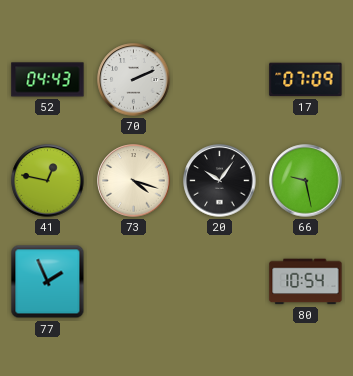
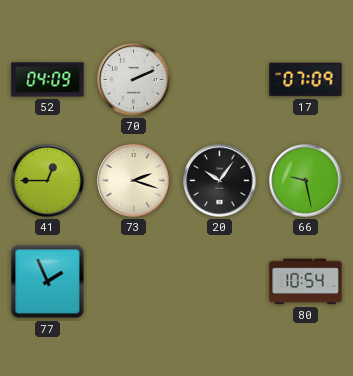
52: 04:43 -> 04:09 (48, 80)
41: 12:47 -> 12:45 (48, 181)
73: 4:18 -> 2:18 (134, 181)
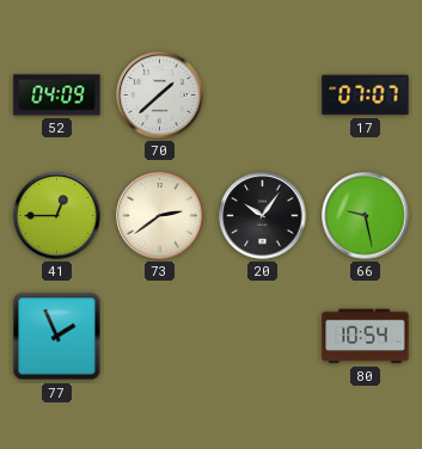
70: 2:11 -> 1:38 (160, 96)
17: 07:09 -> 07:07 (366, 96)
73: 2:18 -> 2:39 (160, 216)
